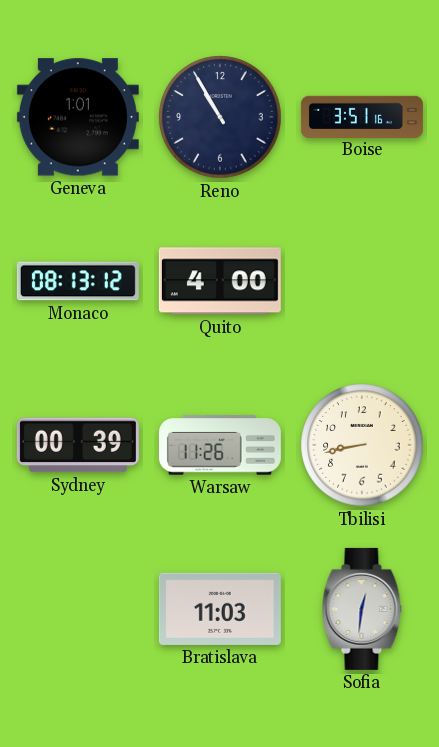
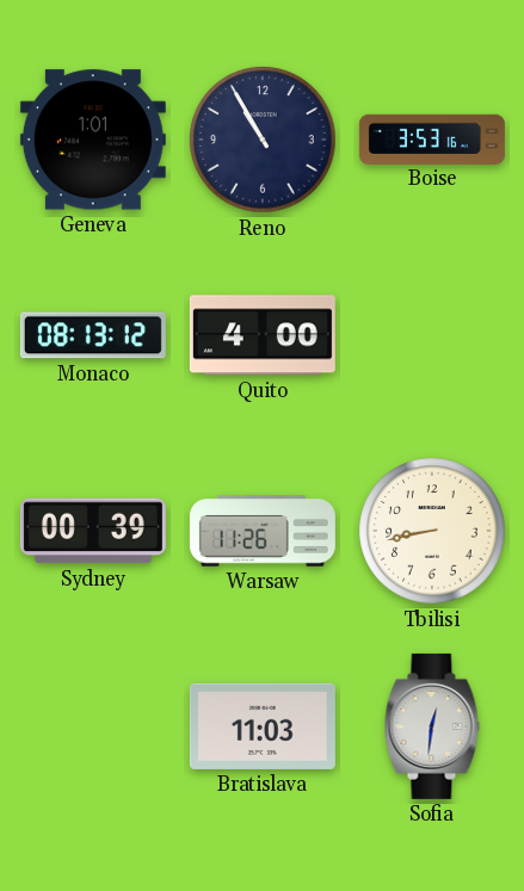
Boise: 3:51 -> 3:53 (432, 138)
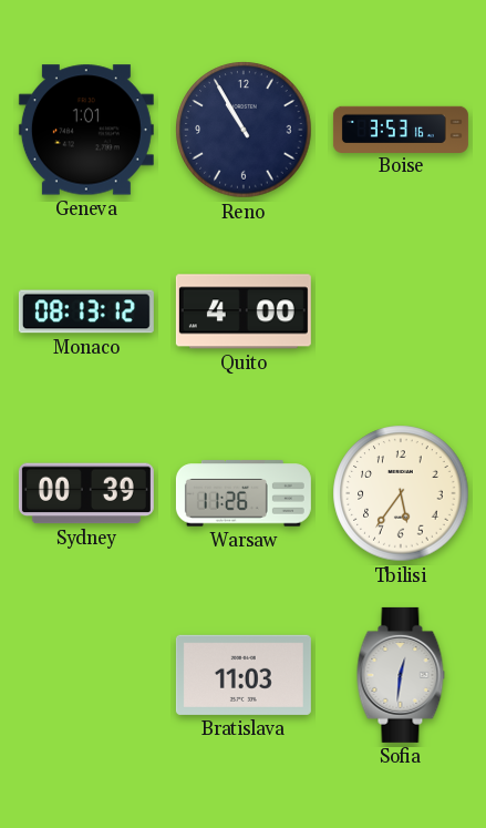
Tbilisi: 8:43 -> 5:36 (401, 493)
